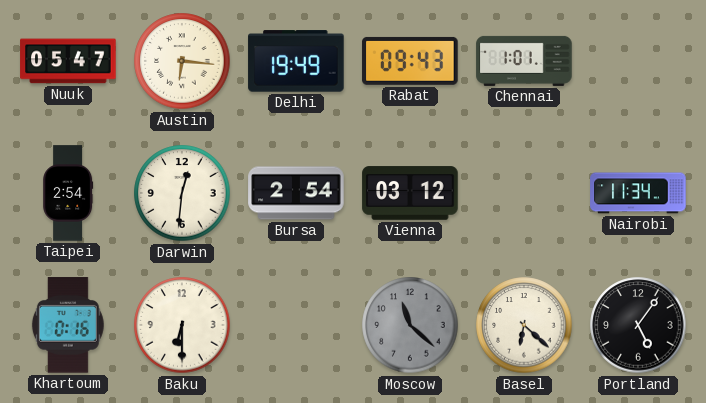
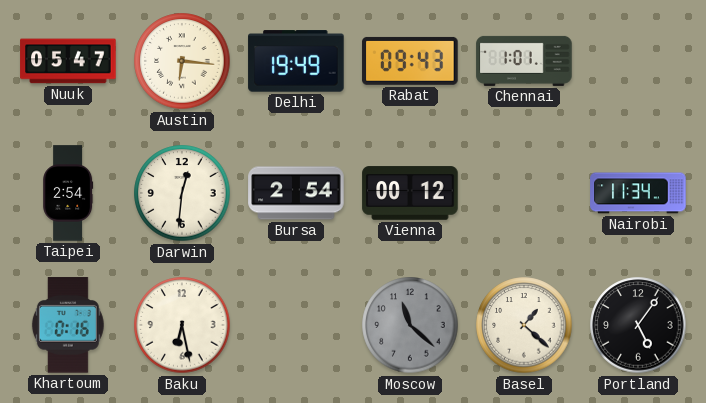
Vienna: 03:12 -> 00:12 (410, 193)
Baku: 6:30 -> 6:28 (182, 325)
Basel: 6:22 -> 1:22 (524, 325)
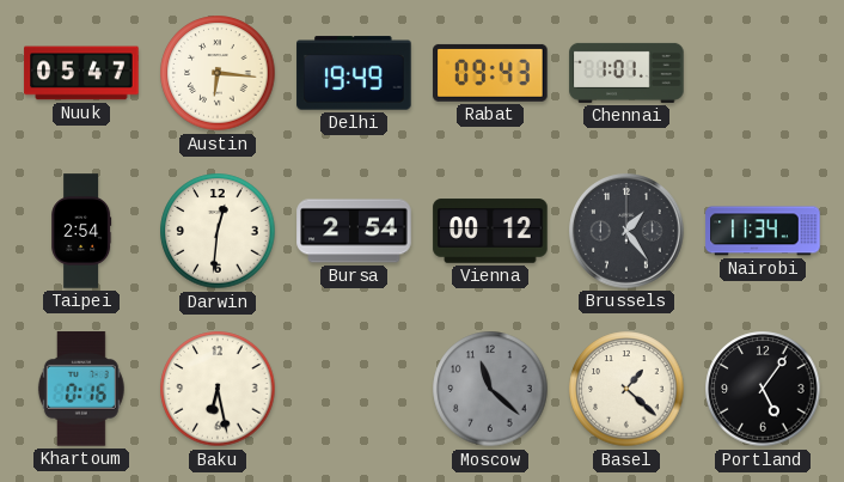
Brussels: none -> 1:24 (626, 231)
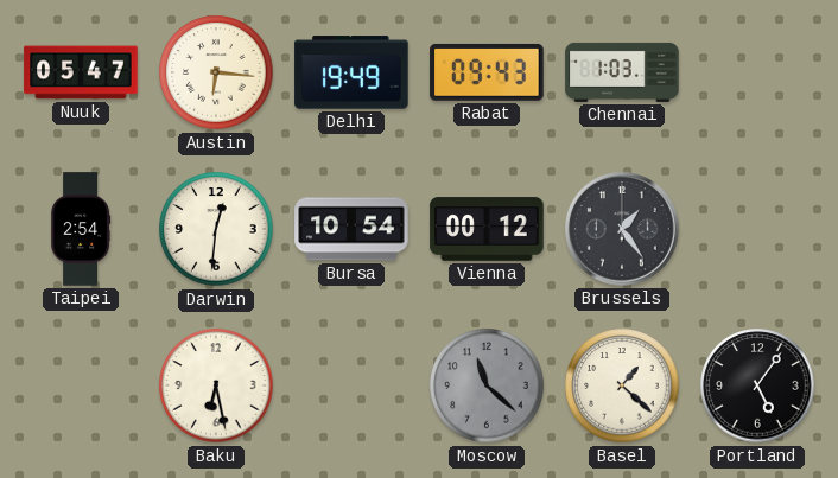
Chennai: 1:01 -> 1:03 (622, 72)
Bursa: 2:54 -> 10:54 (351, 229)
Nairobi: 11:34 -> none (763, 231)
Khartoum: 0:16 -> none (81, 389)
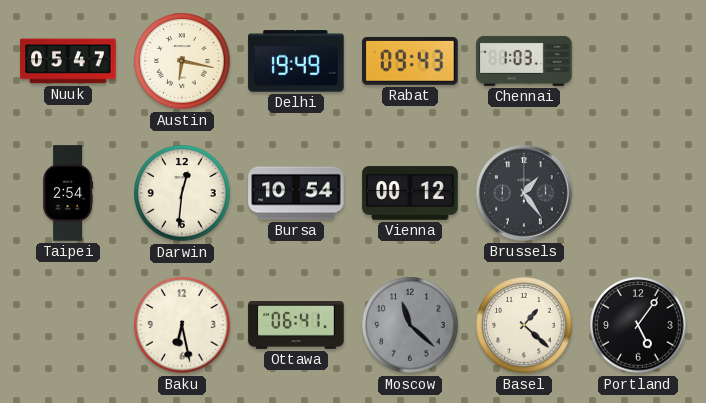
Austin: 6:16 -> 6:17 (182, 61)
Ottawa: none -> 06:41 (296, 326)
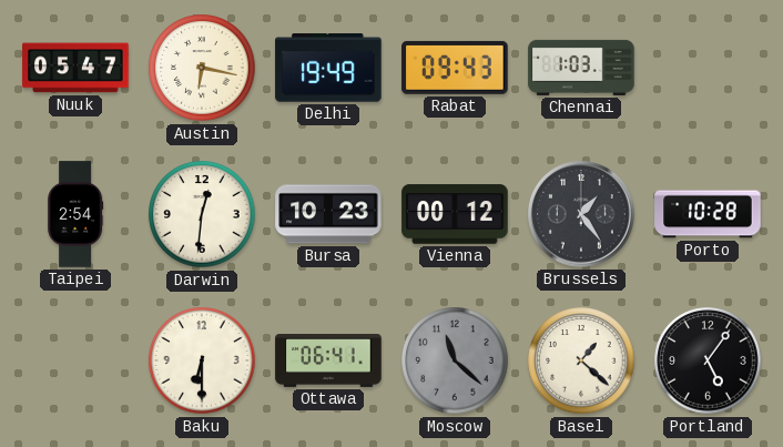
Bursa: 10:54 -> 10:23 (328, 214)
Porto: none -> 10:28 (708, 214)
Baku: 6:28 -> 6:30 (202, 360)
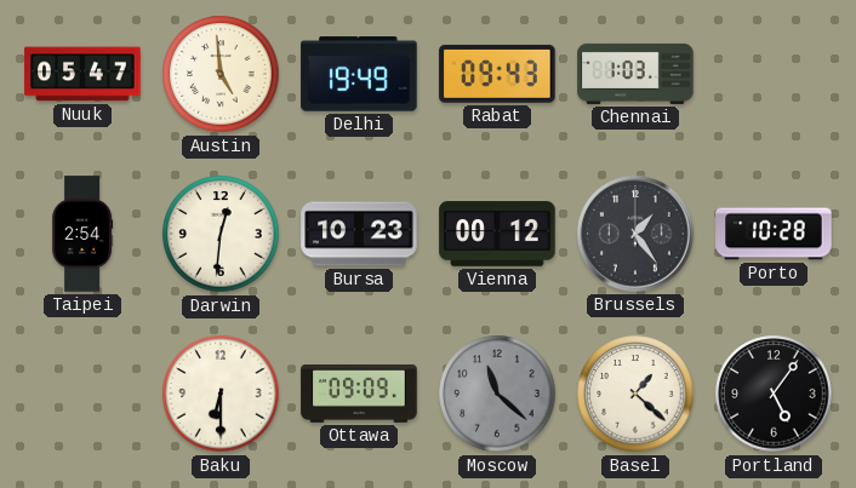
Austin: 6:17 -> 4:59 (221, 74)
Ottawa: 06:41 -> 09:09 (359, 395)
